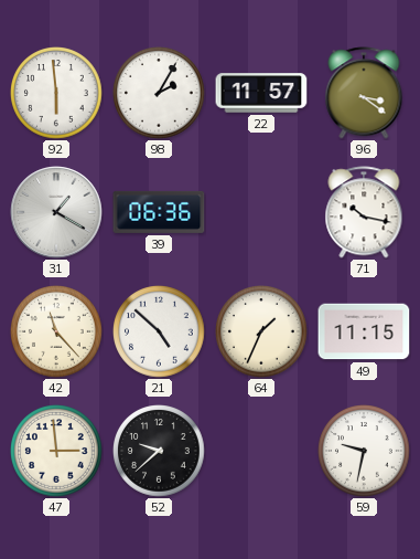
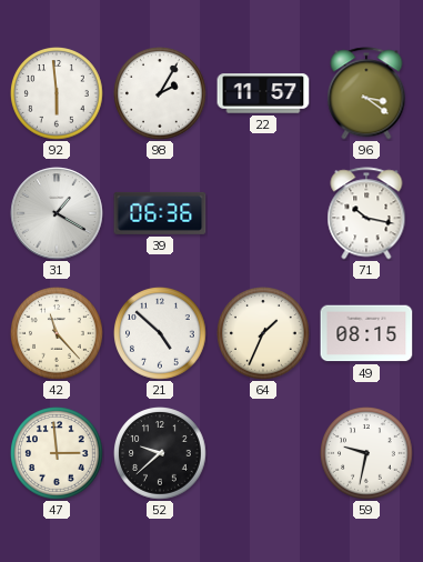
49: 11:15 -> 08:15 (366, 333)
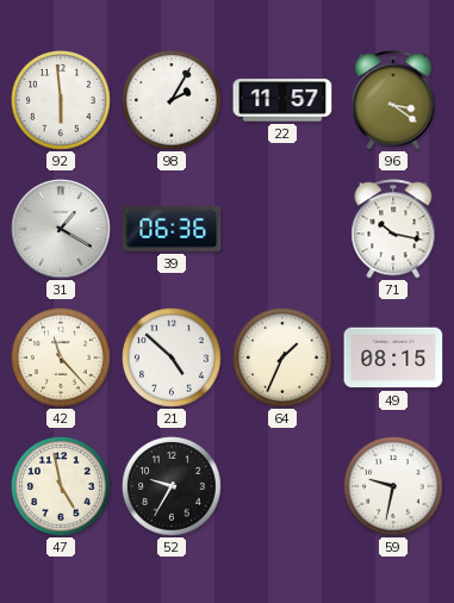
47: 2:59 -> 4:58 (61, 487)
52: 9:38 -> 9:35 (172, 487)
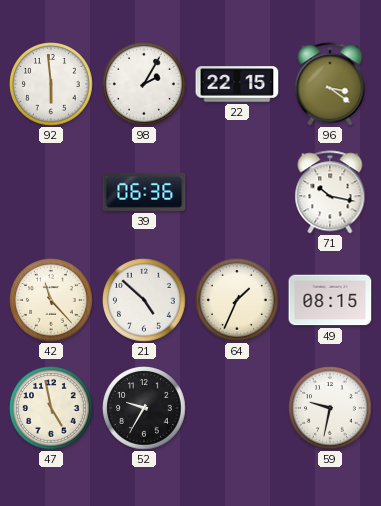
22: 11:57 -> 22:15 (237, 84)
31: 1:20 -> none (61, 229)
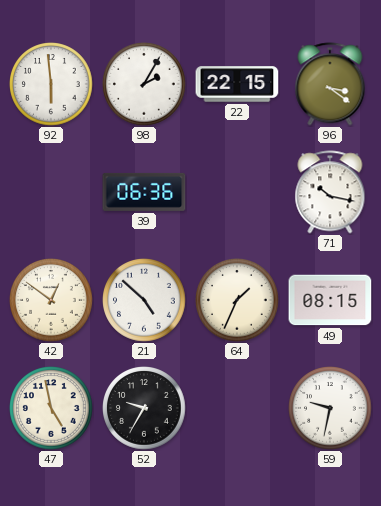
42: 11:23 -> 12:51 (51, 301)
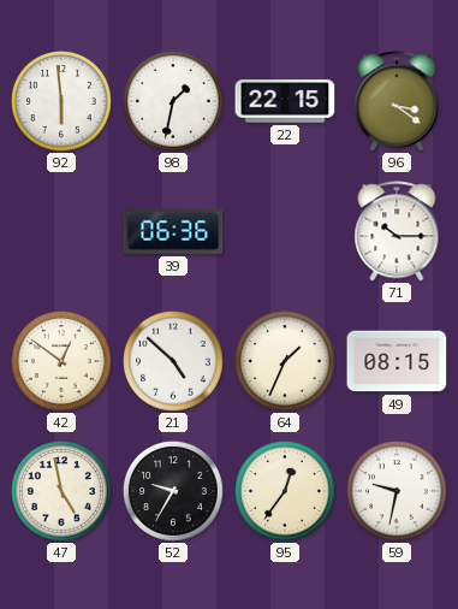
98: 2:05 -> 1:32 (173, 102)
71: 10:17 -> 10:15 (397, 231)
95: none -> 12:36 (285, 492)
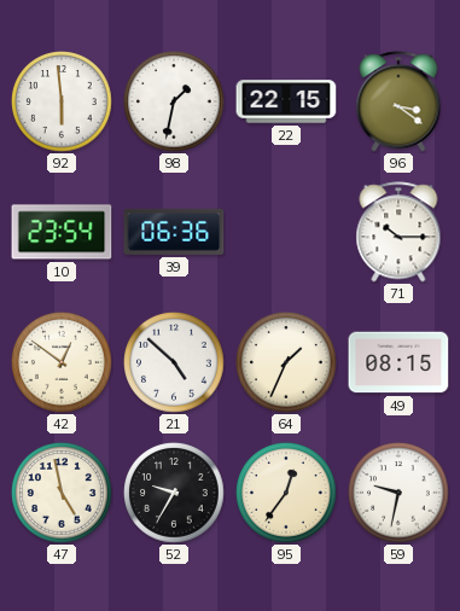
10: none -> 23:54 (62, 232)
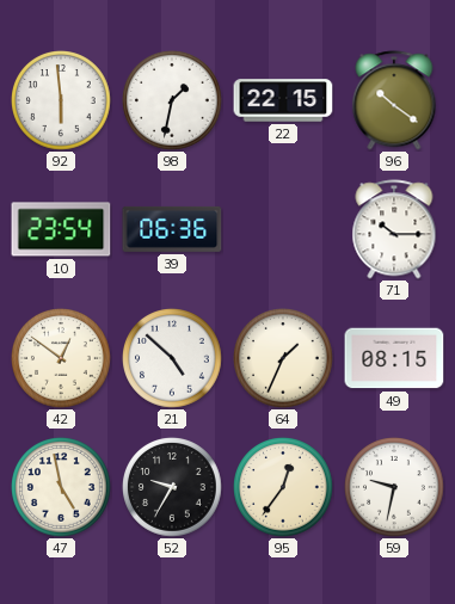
96: 3:21 -> 10:21 (394, 100)
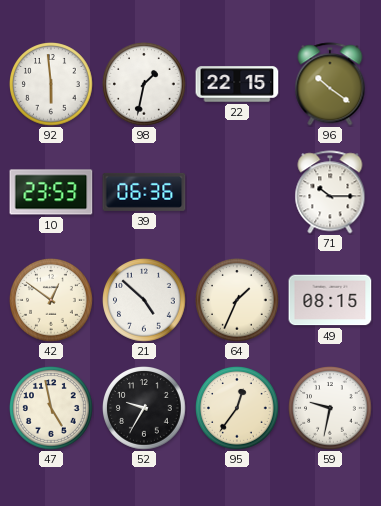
10: 23:54 -> 23:53 (51, 192)
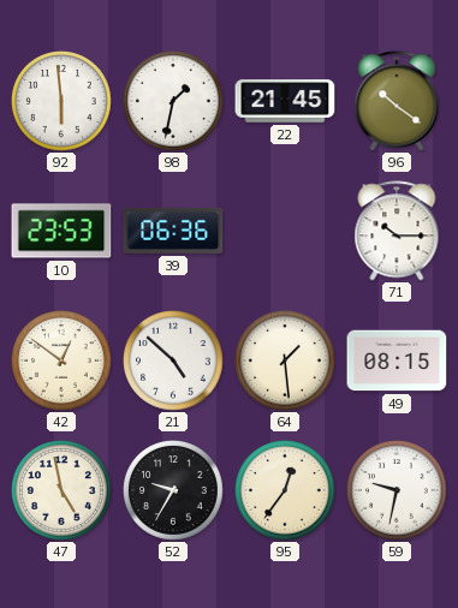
22: 22:15 -> 21:45 (285, 101)
64: 1:34 -> 1:29 (285, 362)
